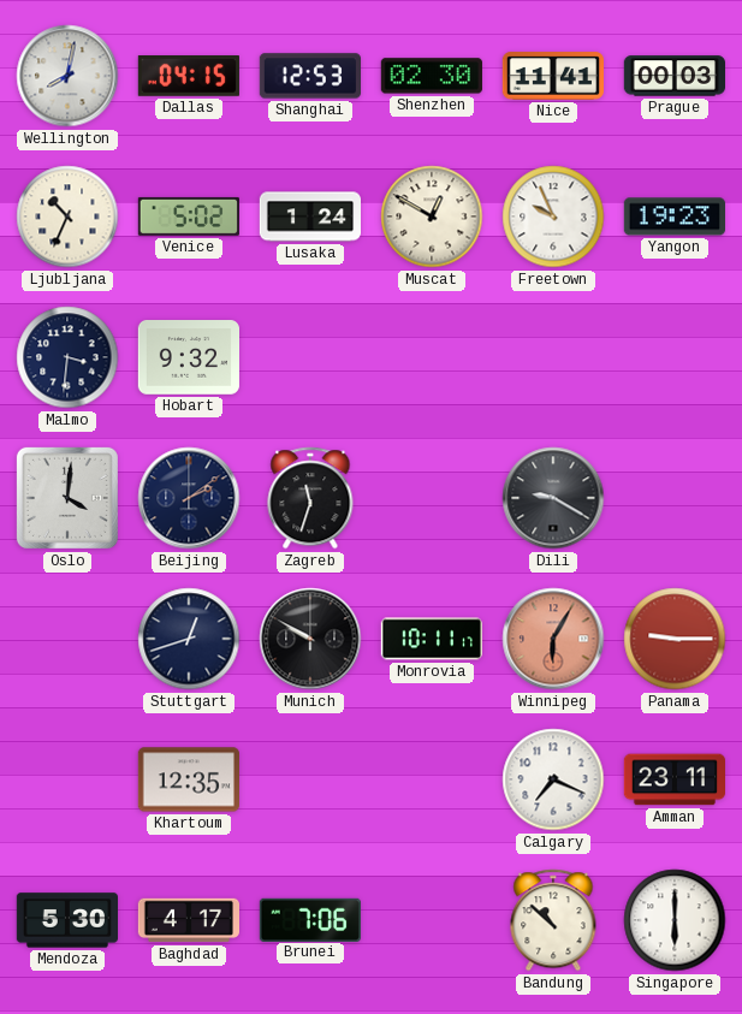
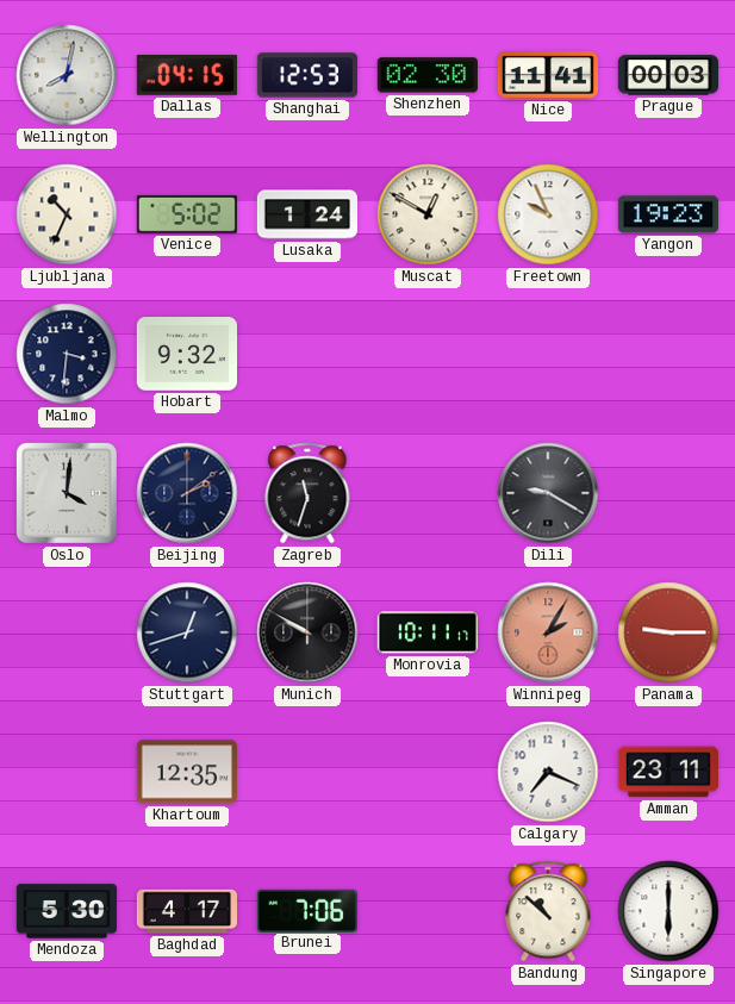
Winnipeg: 6:05 -> 2:05 (548, 632)
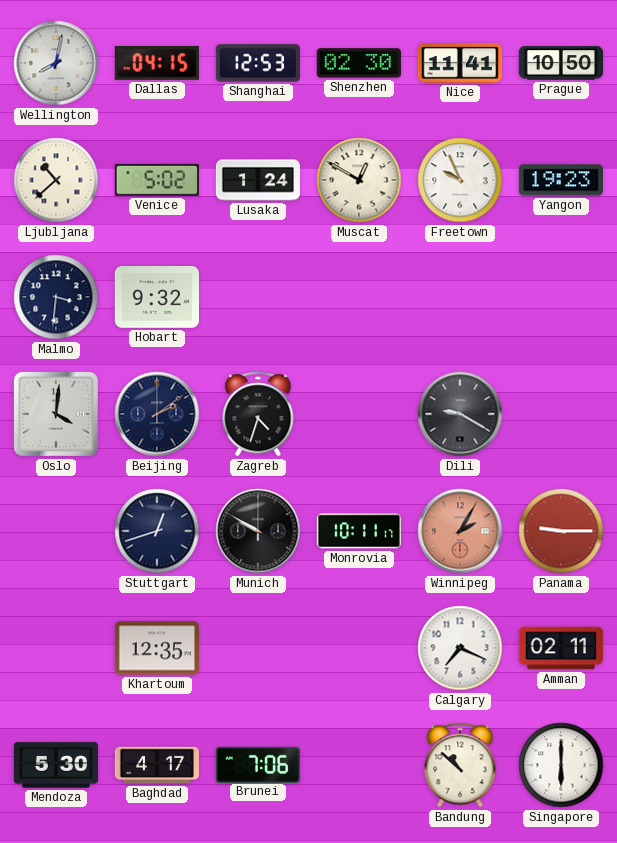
Prague: 00:03 -> 10:50 (560, 63)
Ljubljana: 10:34 -> 10:38 (56, 180)
Zagreb: 11:33 -> 4:33 (258, 414)
Amman: 23:11 -> 02:11 (560, 648)
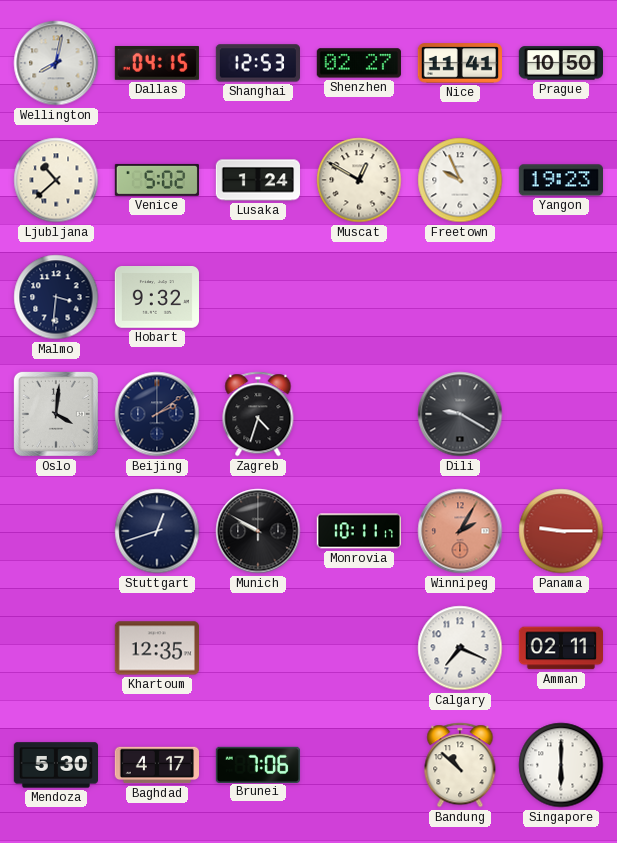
Shenzhen: 02:30 -> 02:27 (359, 63)
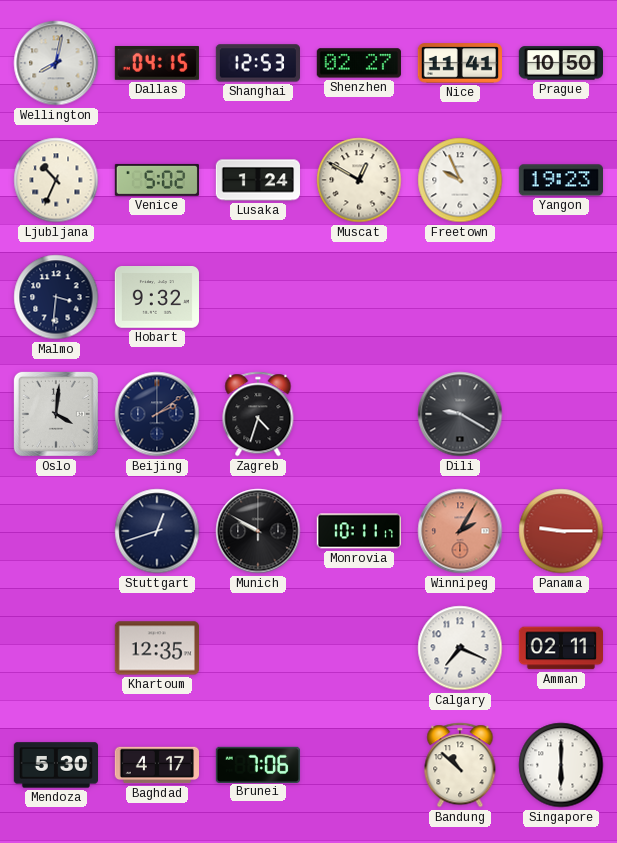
Ljubljana: 10:38 -> 10:34 (56, 180)
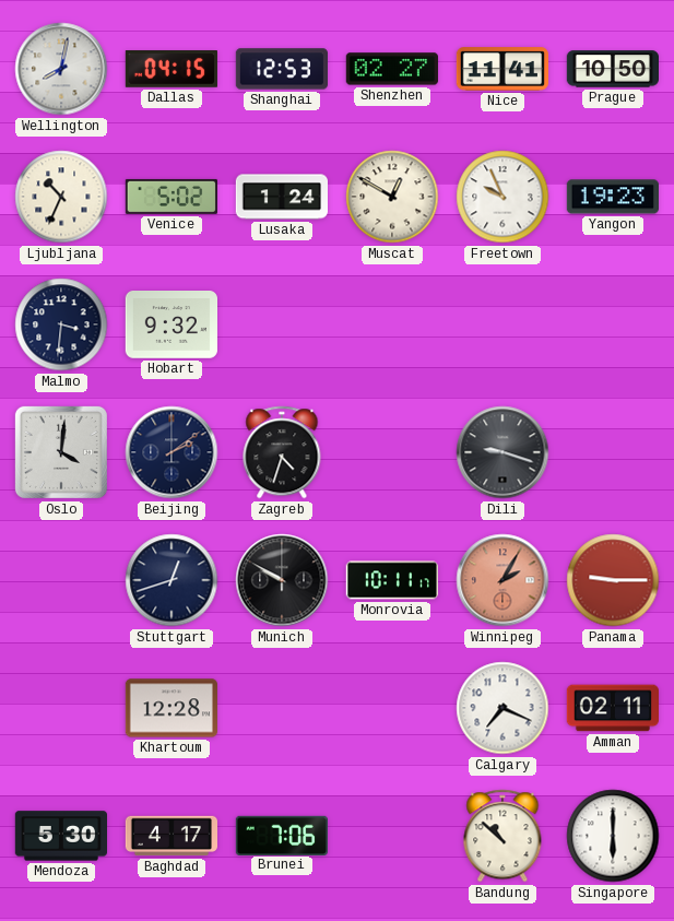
Dili: 9:20 -> 9:18 (502, 452)
Khartoum: 12:35 -> 12:28 (170, 708)
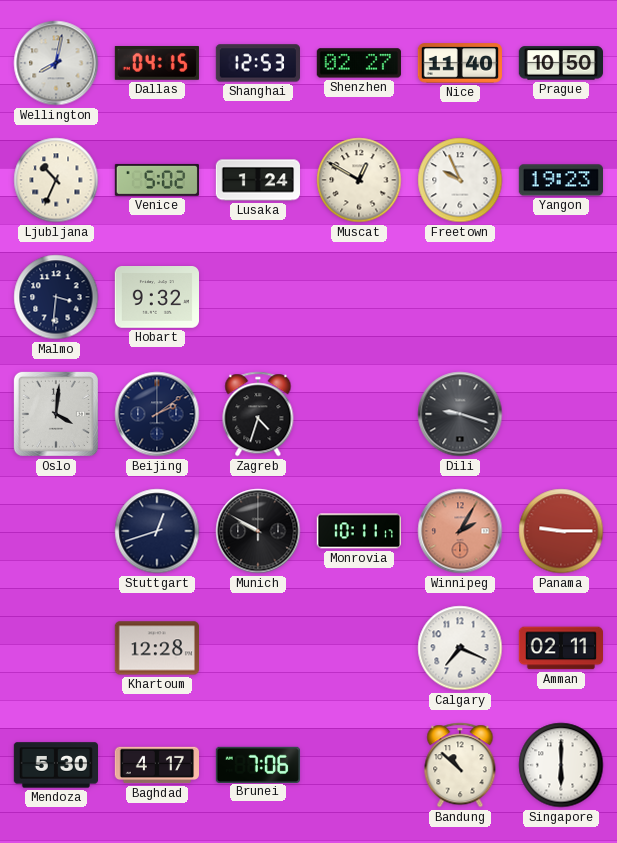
Nice: 11:41 -> 11:40 (459, 63)
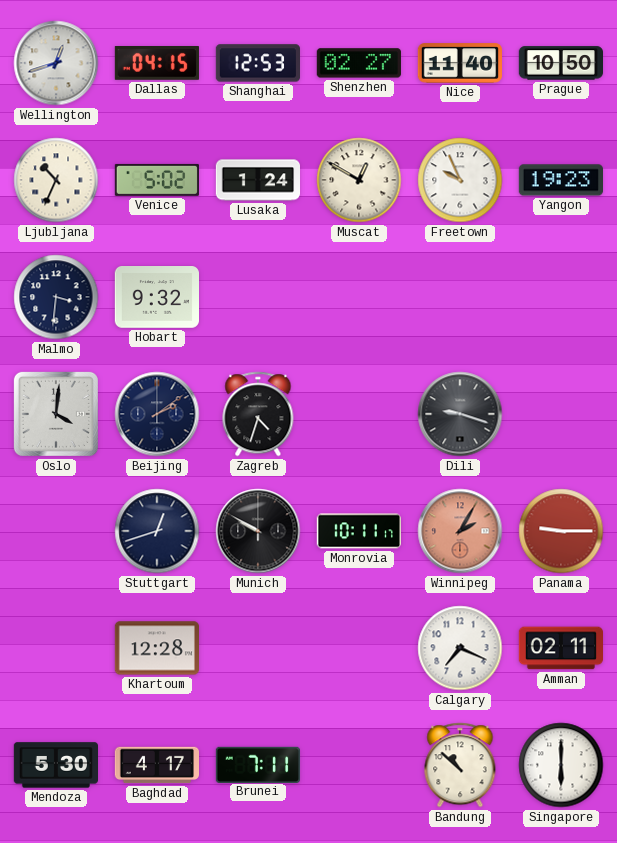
Wellington: 8:02 -> 12:42 (56, 63)
Brunei: 7:06 -> 7:11 (257, 764)
